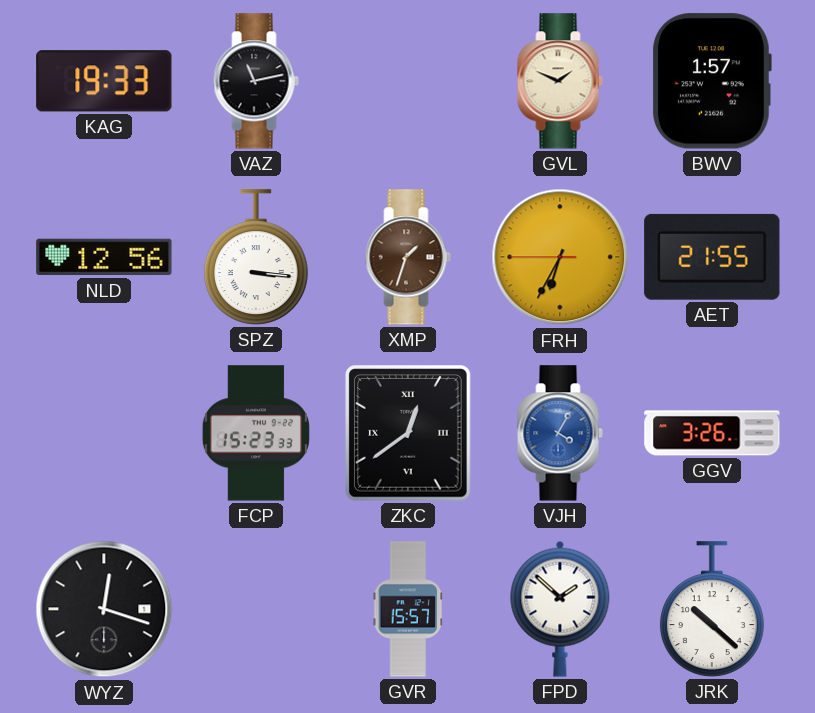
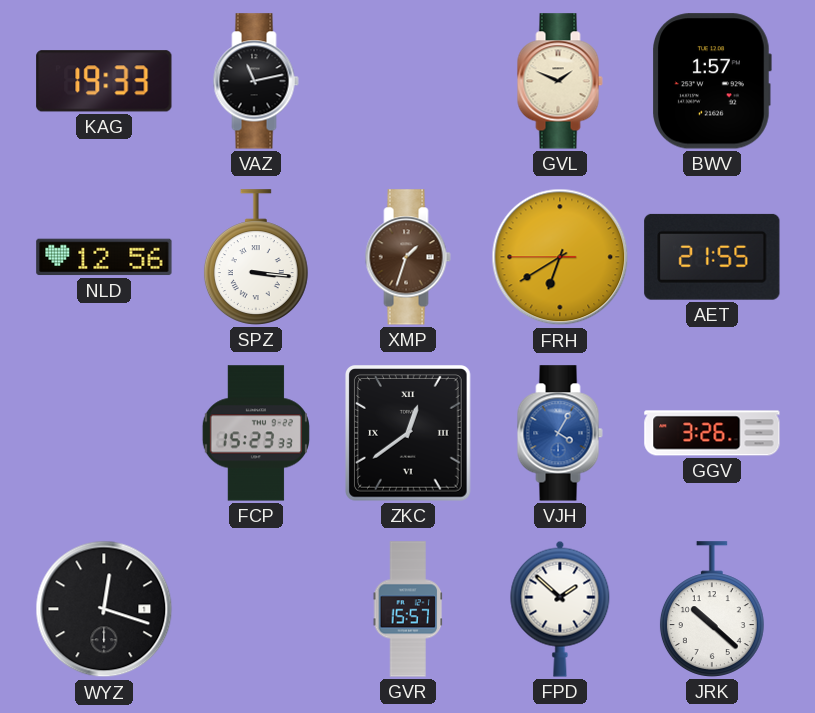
FRH: 6:34 -> 6:39 (560, 257)
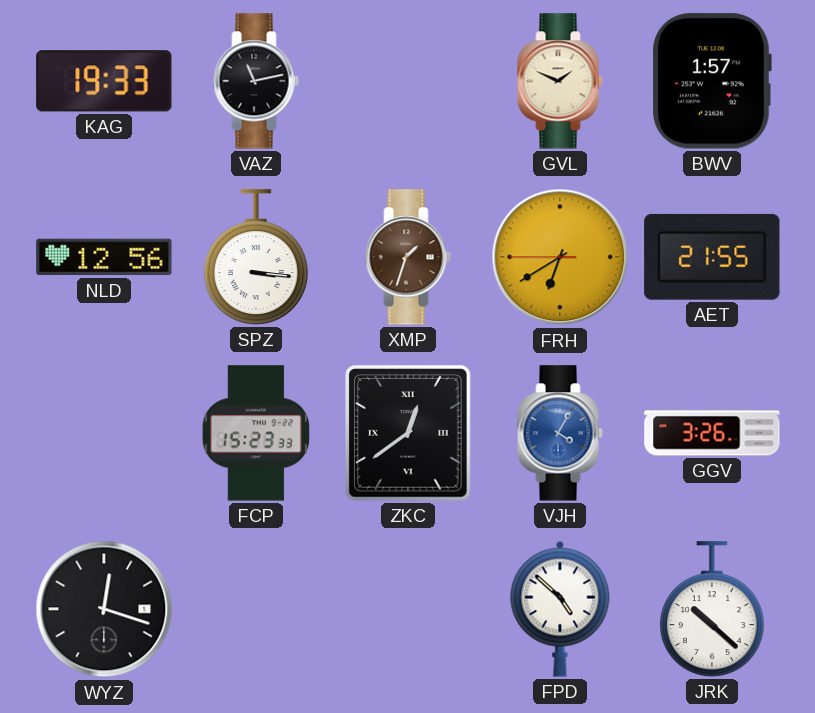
GVR: 15:57 -> none (408, 609)
FPD: 1:52 -> 4:52 (560, 609)
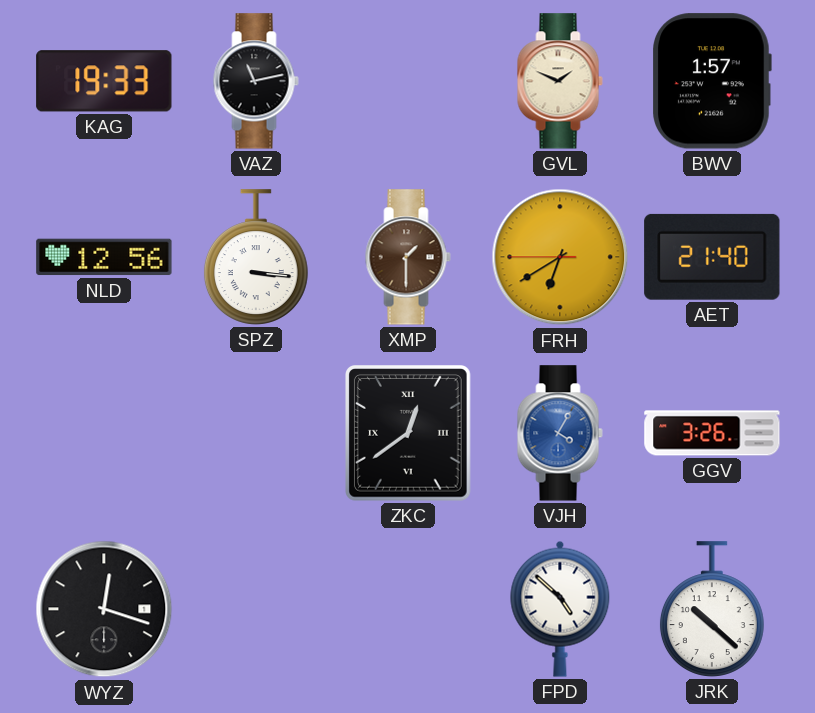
XMP: 1:33 -> 1:30 (408, 257)
AET: 21:55 -> 21:40 (712, 257)
FCP: 15:23 -> none (256, 433)
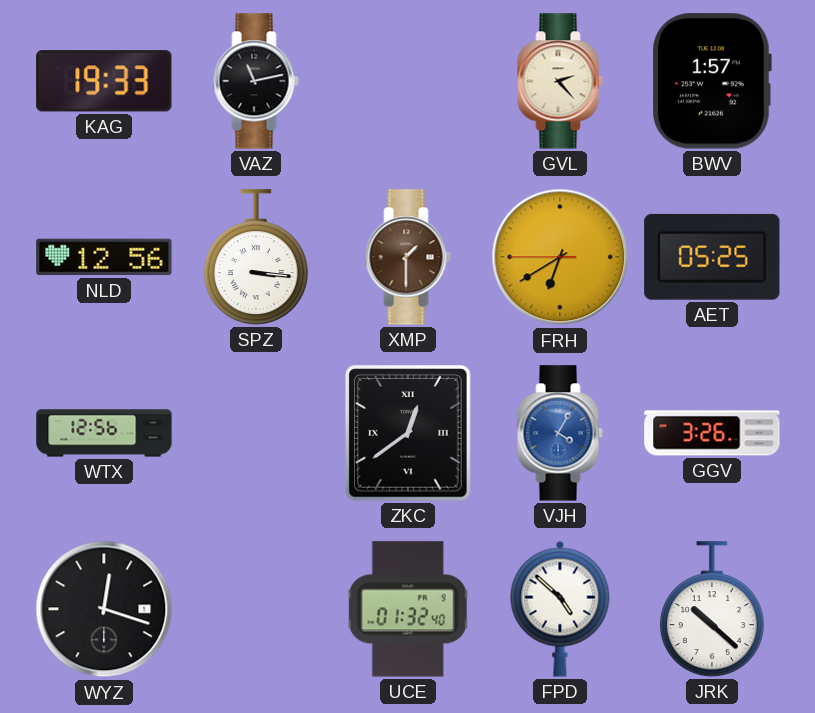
GVL: 1:49 -> 2:23 (560, 81)
AET: 21:40 -> 05:25 (712, 257)
WTX: none -> 12:56 (104, 433)
UCE: none -> 01:32 (408, 609)
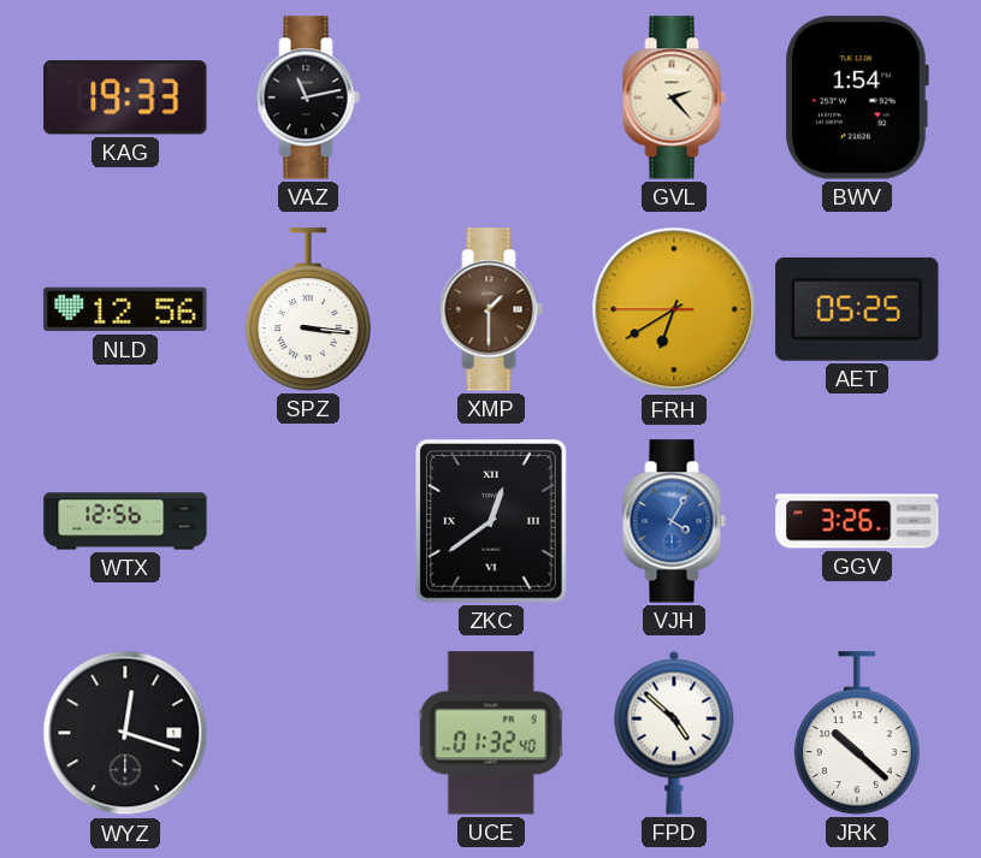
BWV: 1:57 -> 1:54 (857, 97)
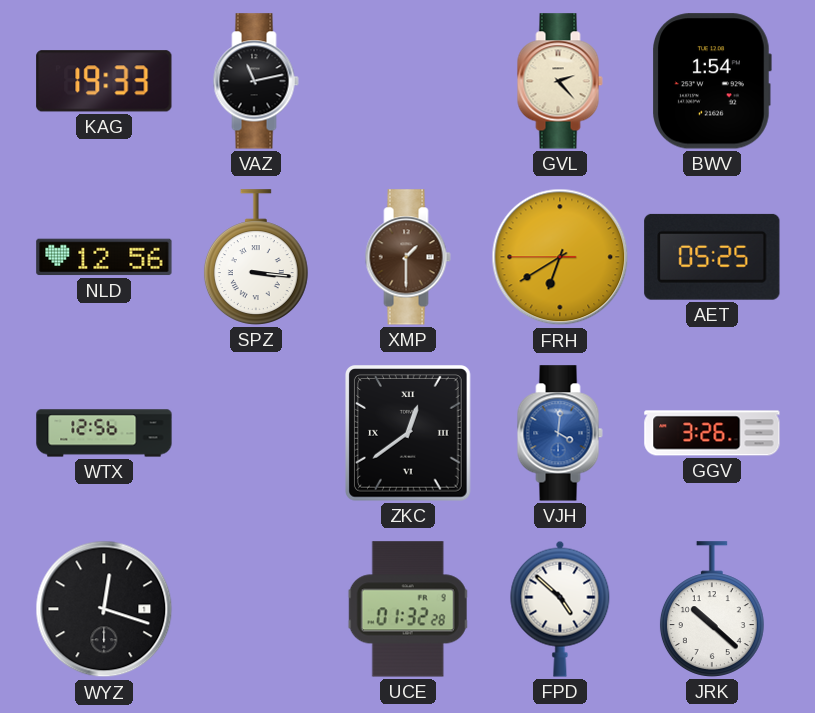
VJH: 4:05 -> 4:01 (560, 433)
UCE: 01:32:40 -> 01:32:28 (408, 609)
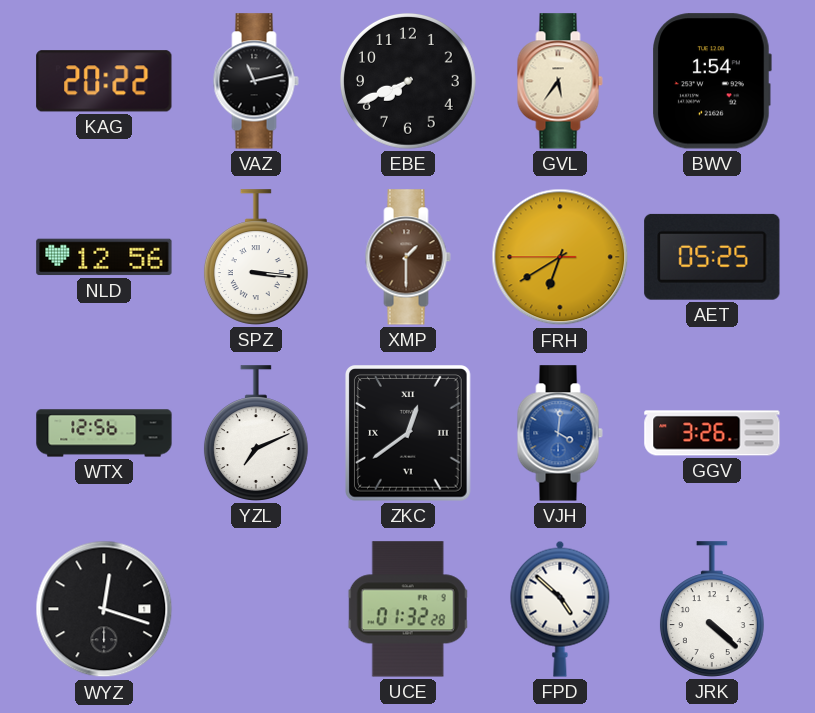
KAG: 19:33 -> 20:22 (104, 81)
EBE: none -> 7:41 (408, 81)
GVL: 2:23 -> 5:36 (560, 81)
YZL: none -> 7:11 (256, 433)
JRK: 10:22 -> 4:22 (712, 609)
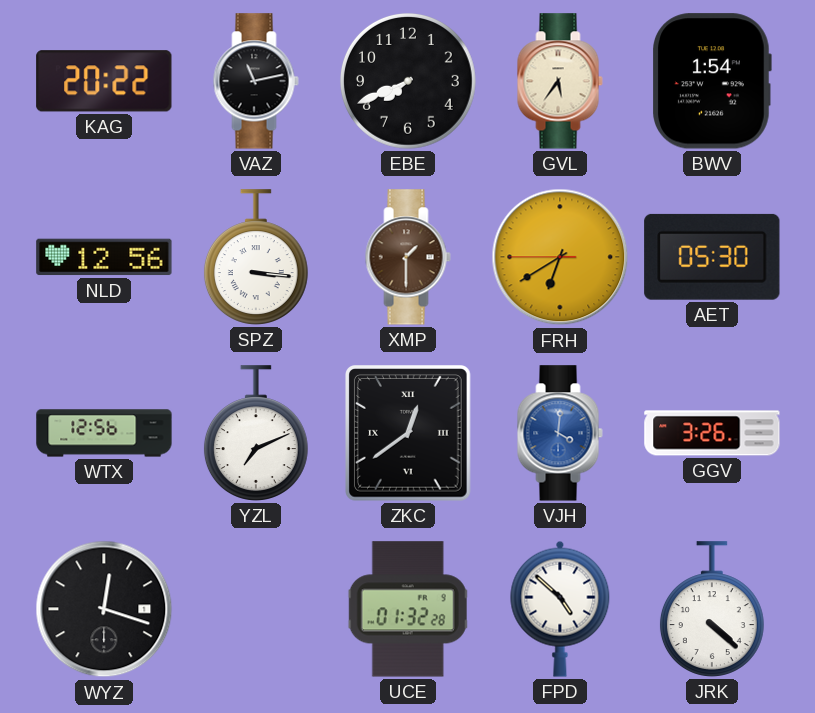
AET: 05:25 -> 05:30 (712, 257)
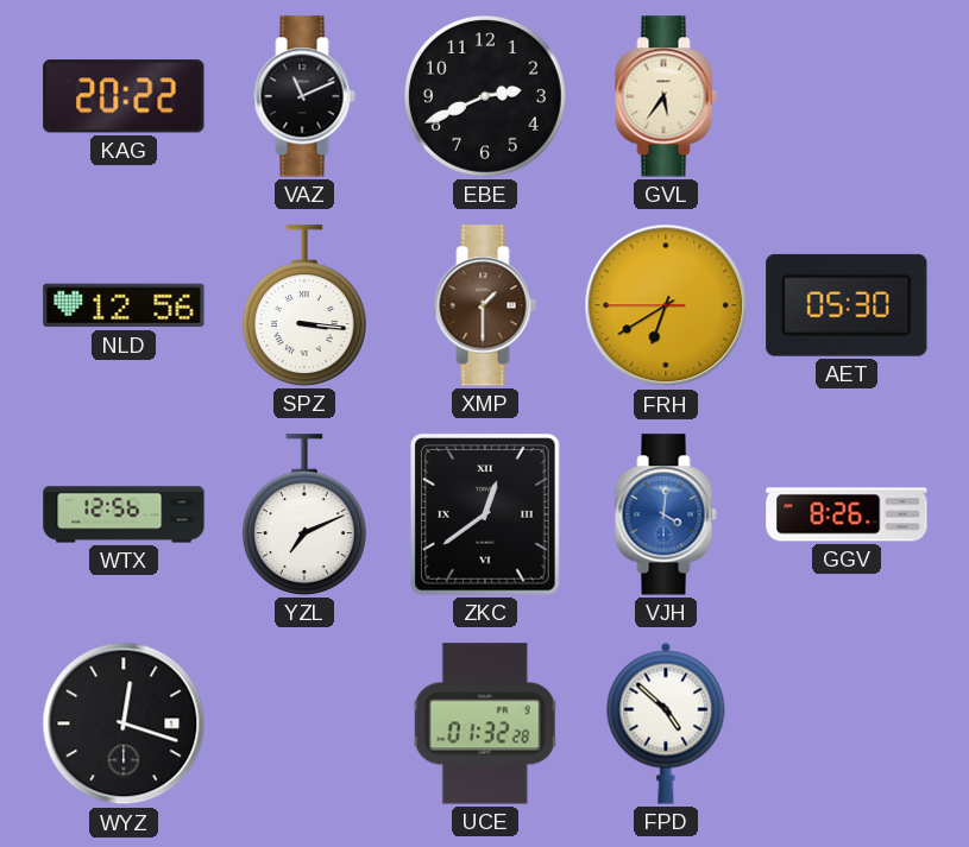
VAZ: 11:13 -> 11:11 (304, 96)
EBE: 7:41 -> 2:41 (485, 96)
BWV: 1:54 -> none (712, 81)
GGV: 3:26 -> 8:26 (847, 514)
JRK: 4:22 -> none (712, 609)
